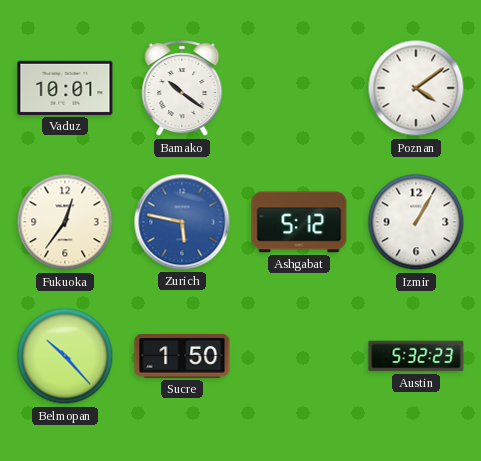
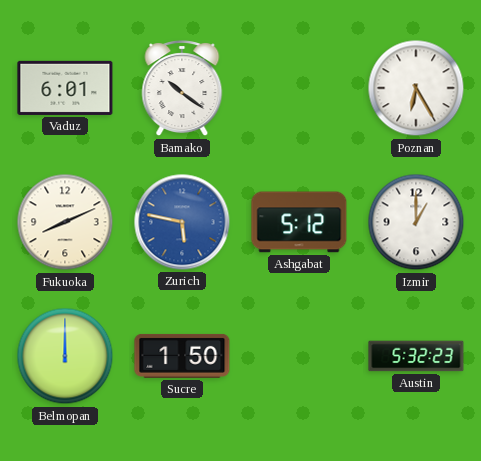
Vaduz: 10:01 -> 6:01 (65, 88)
Poznan: 4:09 -> 6:25 (416, 88)
Fukuoka: 12:36 -> 8:11 (65, 222)
Izmir: 1:05 -> 1:00 (416, 222)
Belmopan: 10:23 -> 12:00 (65, 356)
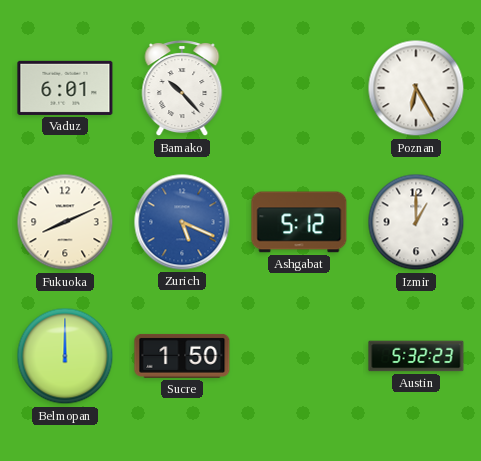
Bamako: 10:21 -> 10:23 (182, 89)
Zurich: 5:47 -> 5:19 (182, 222)
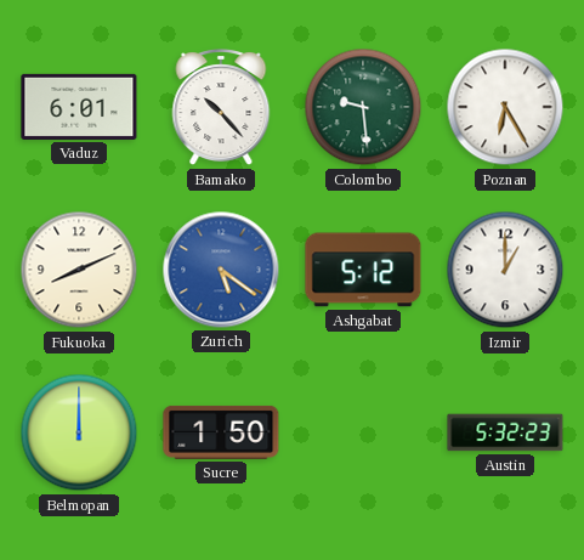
Colombo: none -> 9:29 (363, 107)
Zurich: 5:19 -> 5:21 (221, 270)
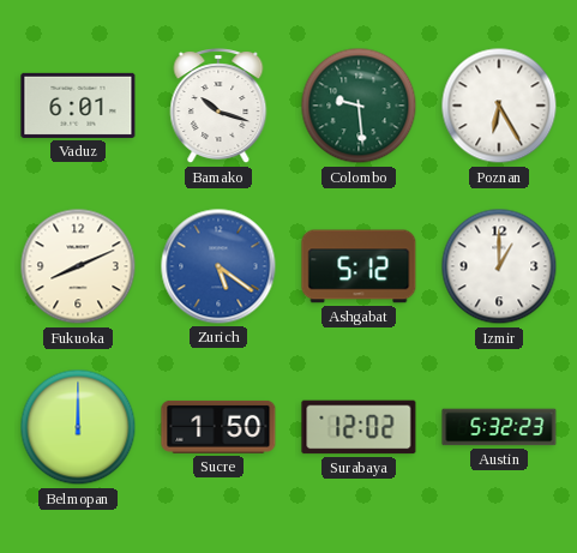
Bamako: 10:23 -> 10:18 (218, 107)
Surabaya: none -> 12:02 (359, 427)
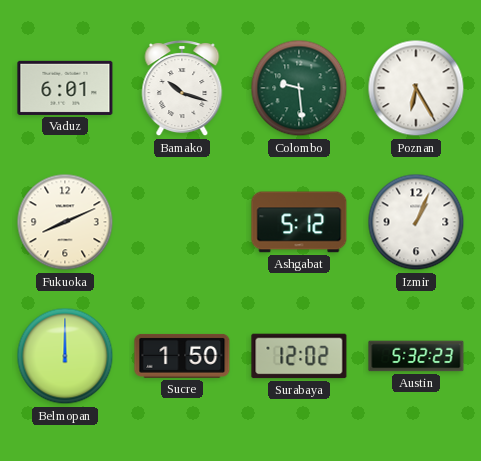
Zurich: 5:21 -> none (218, 266)
Izmir: 1:00 -> 1:04 (416, 222)
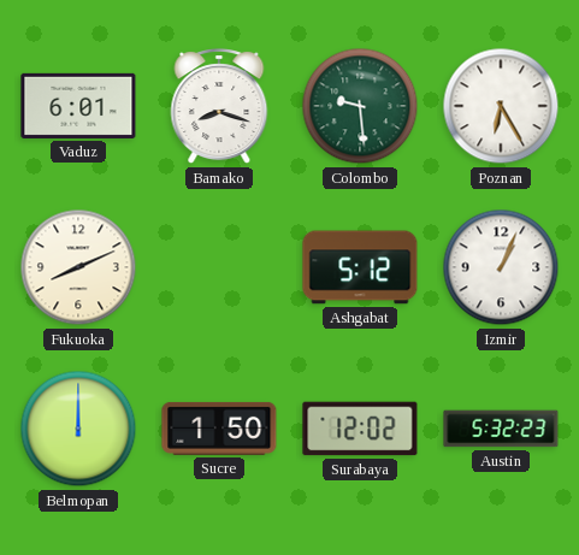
Bamako: 10:18 -> 8:18 (219, 107)
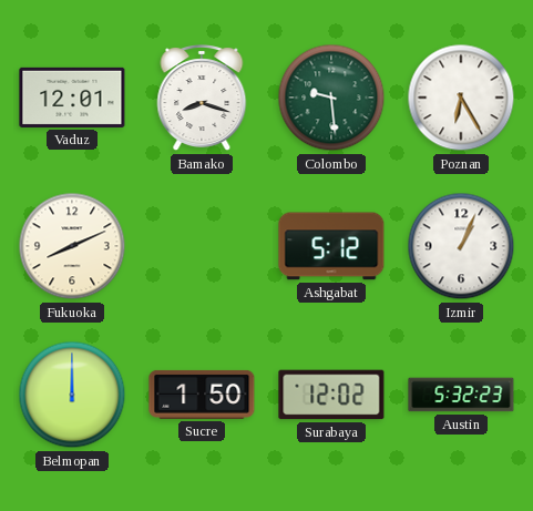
Vaduz: 6:01 -> 12:01 (72, 98)
